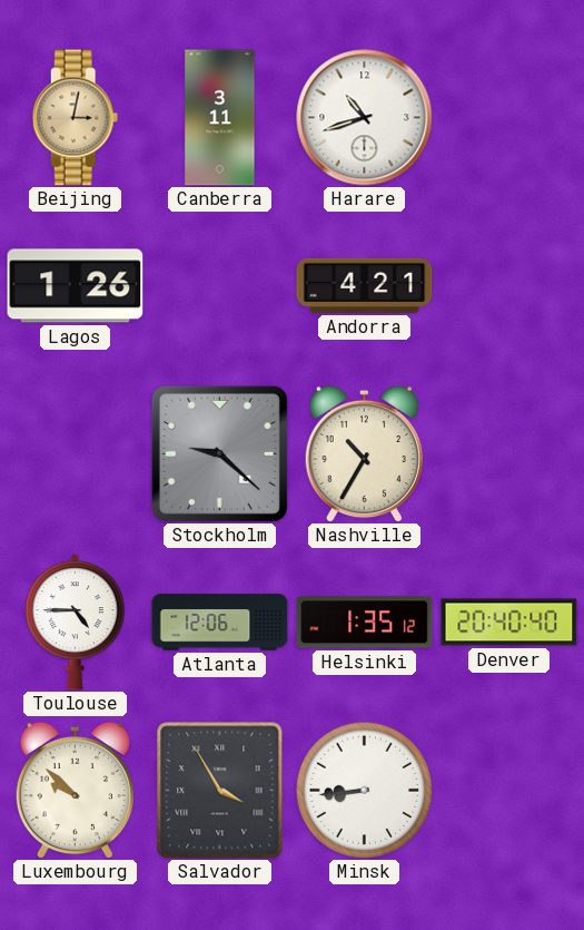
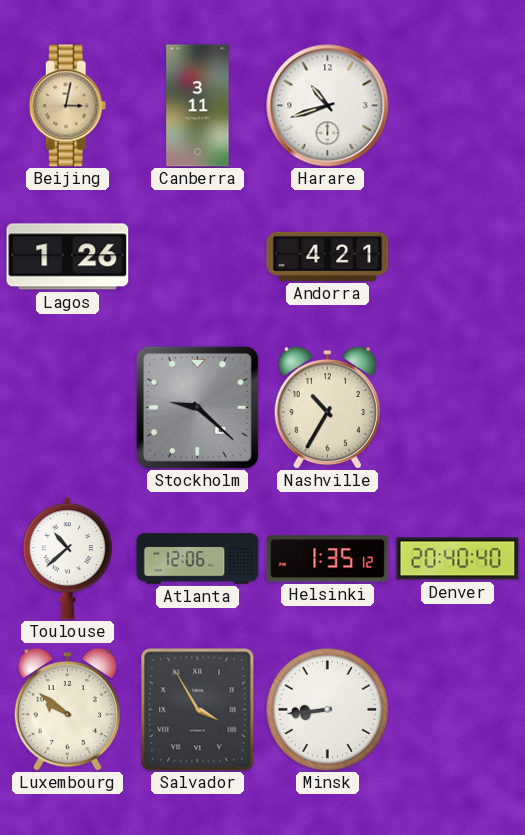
Toulouse: 4:45 -> 10:38 (67, 559)
Luxembourg: 9:52 -> 9:51 (67, 709)
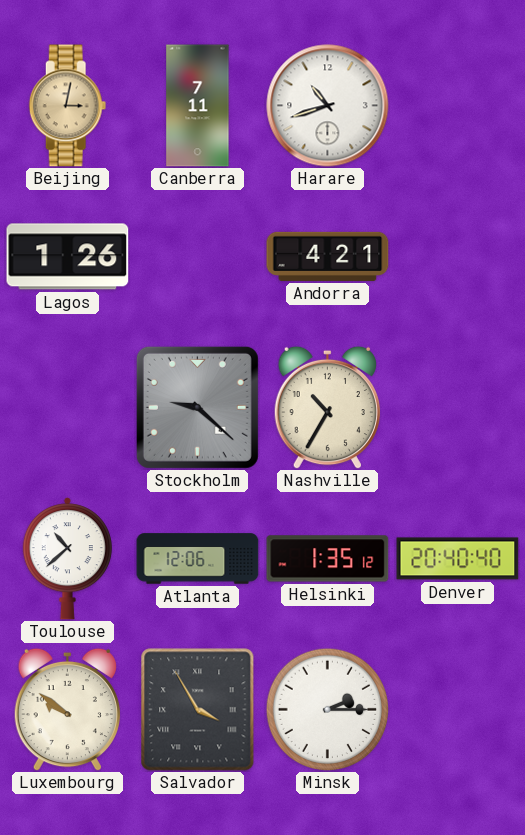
Canberra: 3:11 -> 7:11 (198, 106)
Minsk: 8:44 -> 2:15 (327, 709)
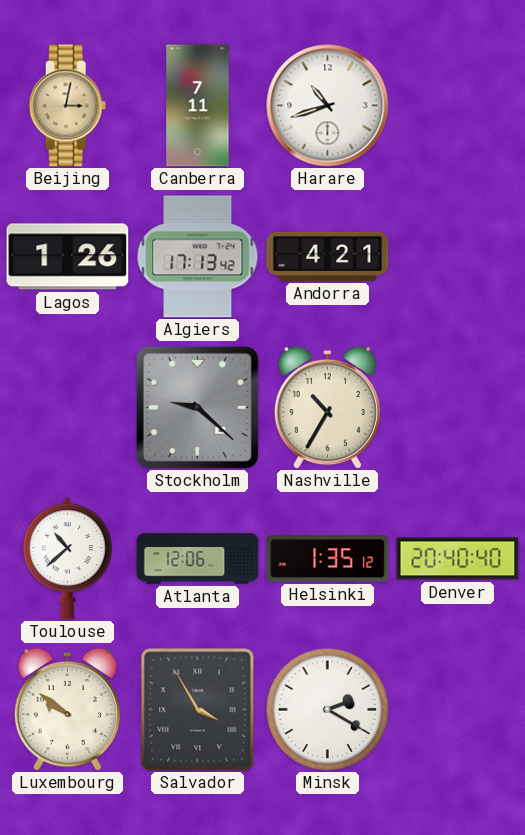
Algiers: none -> 17:13 (198, 257)
Minsk: 2:15 -> 2:20 (327, 709)
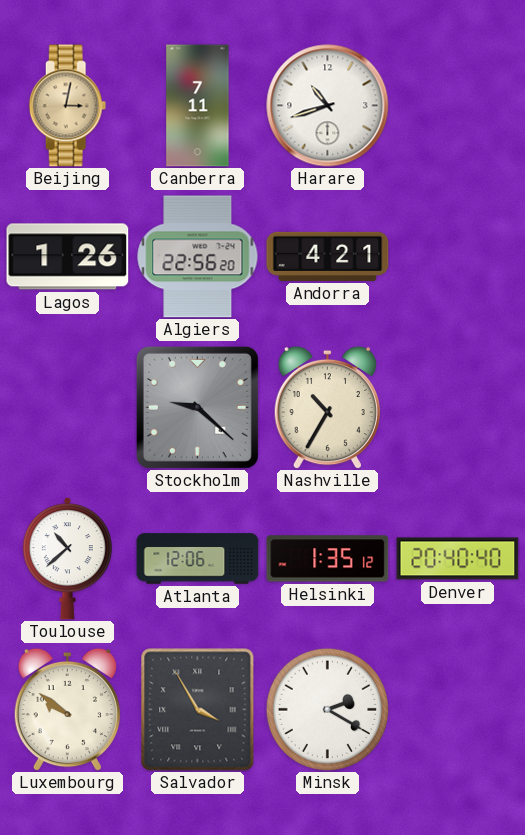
Algiers: 17:13 -> 22:56 (198, 257)
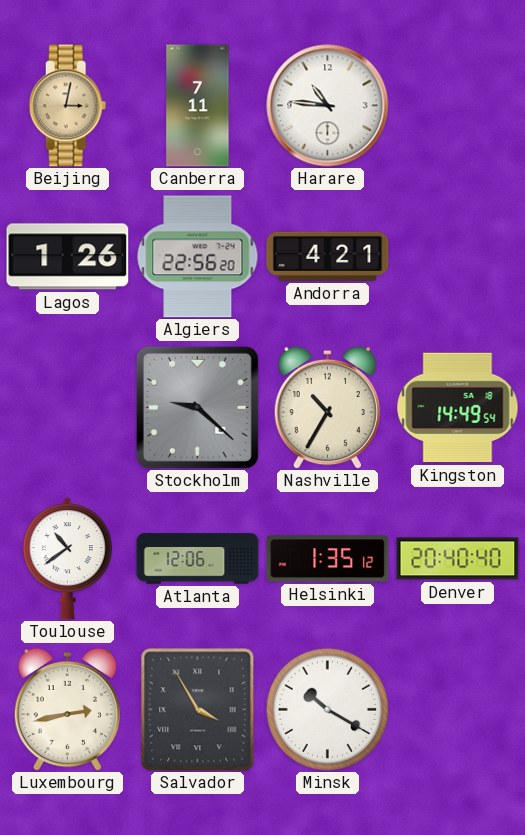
Harare: 10:42 -> 10:46 (328, 106)
Kingston: none -> 14:49 (458, 408)
Toulouse: 10:38 -> 10:39 (67, 559)
Luxembourg: 9:51 -> 2:43 (67, 709)
Minsk: 2:20 -> 10:20 (327, 709)
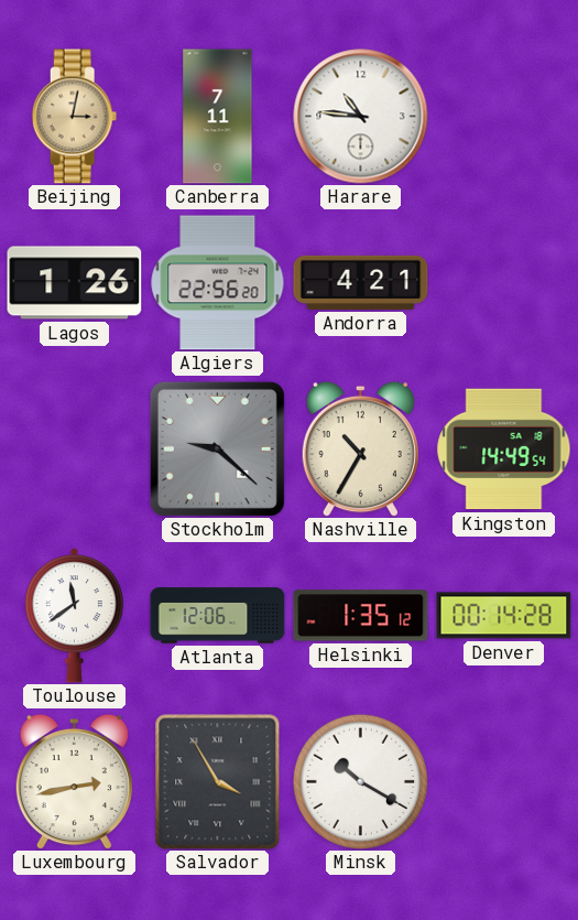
Toulouse: 10:39 -> 11:39 (74, 616)
Denver: 20:40 -> 00:14 (504, 616)
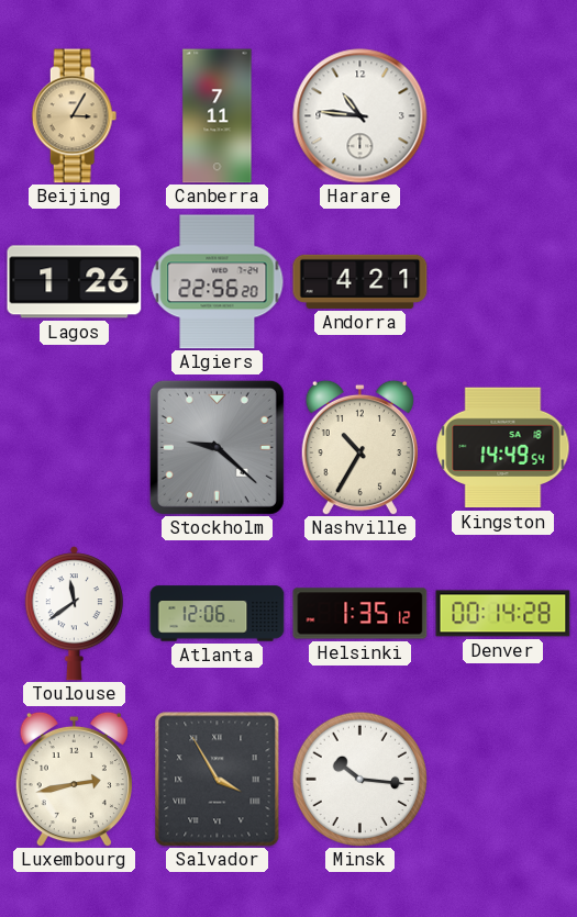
Beijing: 3:02 -> 3:05 (75, 116)
Minsk: 10:20 -> 10:16 (359, 779)
